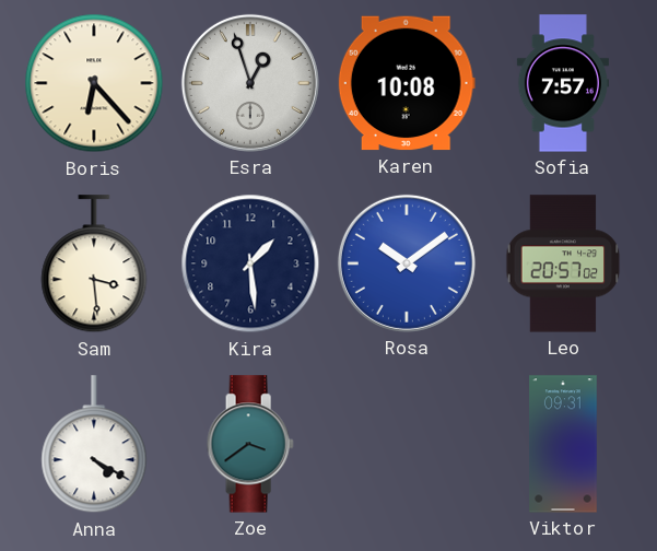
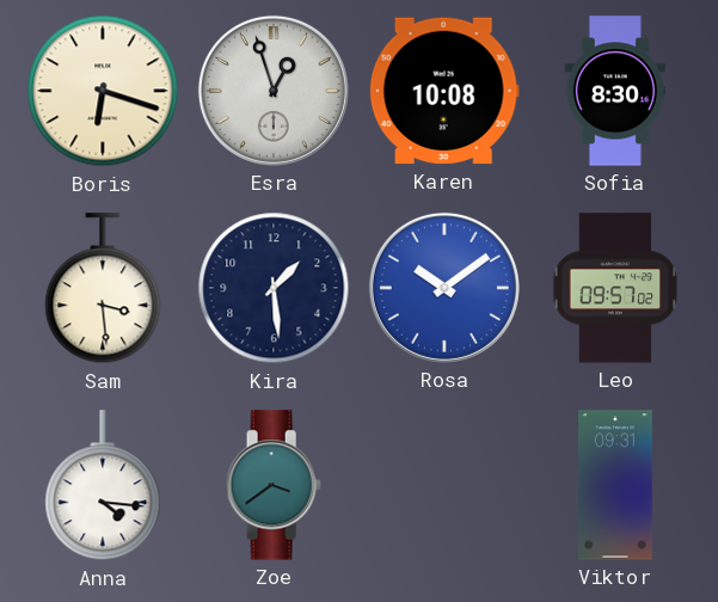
Boris: 6:23 -> 6:18 (103, 91)
Sofia: 7:57 -> 8:30 (615, 91)
Leo: 20:57 -> 09:57 (615, 288)
Anna: 4:20 -> 4:16 (103, 486)
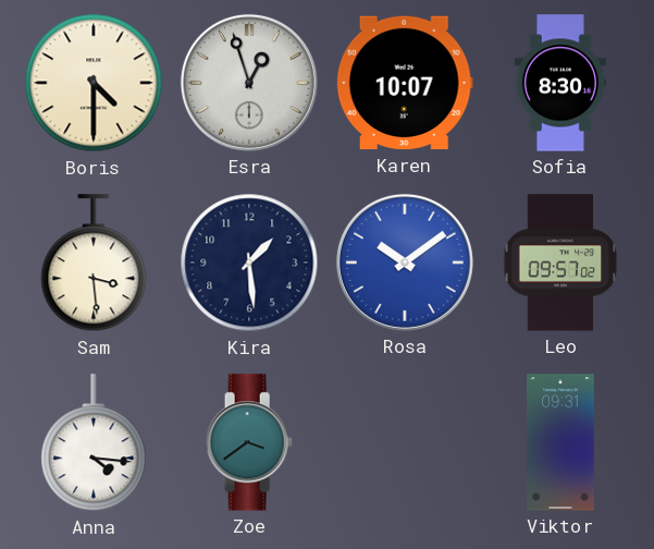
Boris: 6:18 -> 4:30 (94, 83)
Karen: 10:08 -> 10:07 (405, 83)
